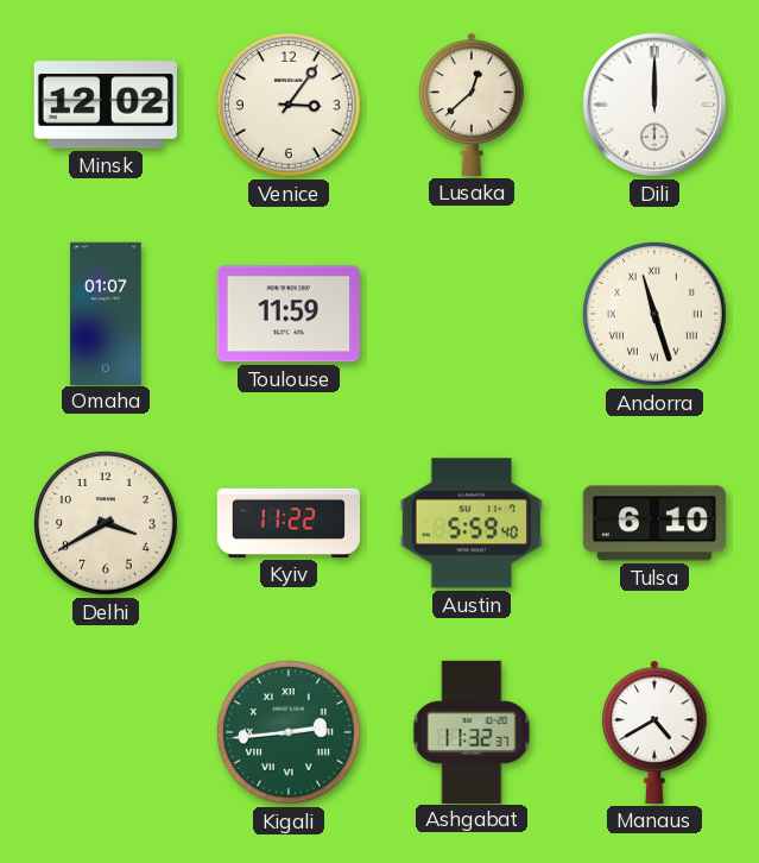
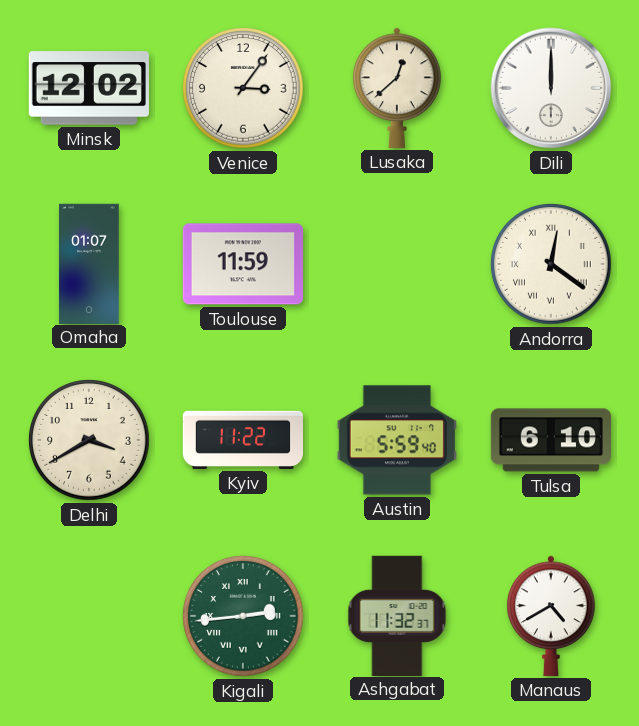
Andorra: 11:27 -> 12:21 (551, 264)
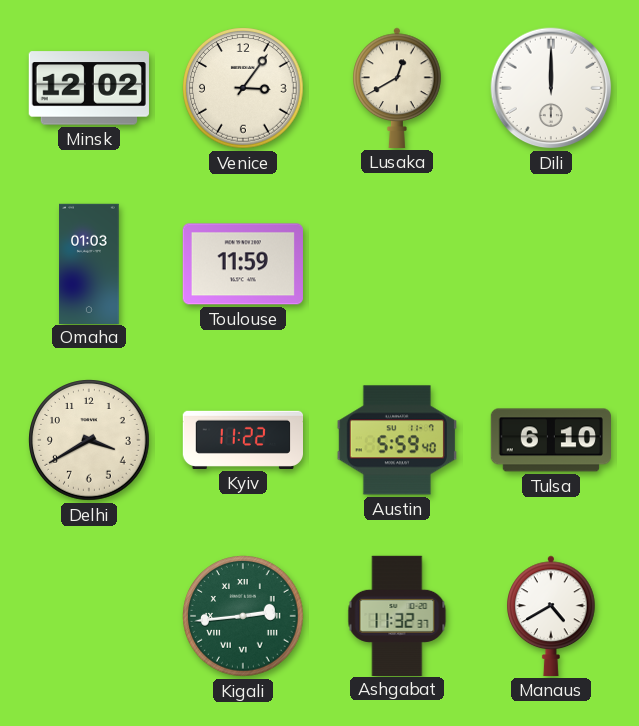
Lusaka: 12:38 -> 12:40 (397, 88)
Omaha: 01:07 -> 01:03 (89, 263)
Andorra: 12:21 -> none (551, 264)
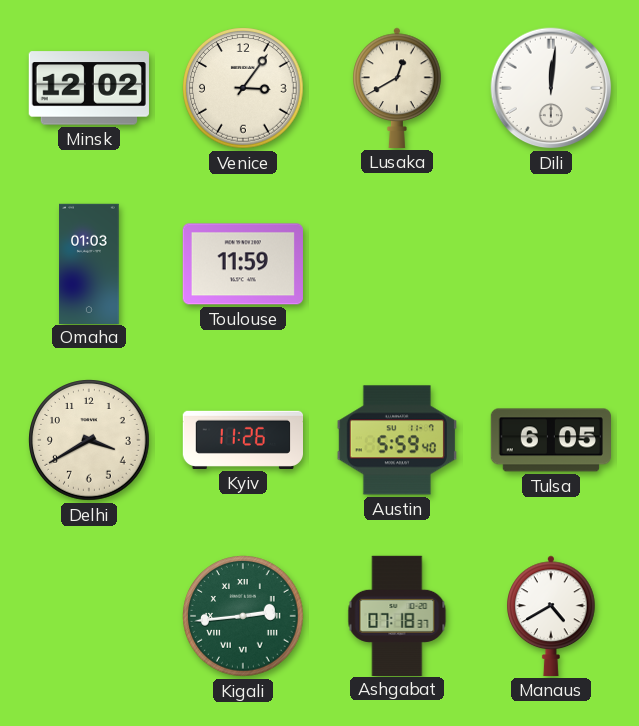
Dili: 12:00 -> 12:01 (551, 88)
Kyiv: 11:22 -> 11:26 (242, 440)
Tulsa: 6:10 -> 6:05 (550, 440)
Ashgabat: 11:32 -> 07:18 (397, 615)
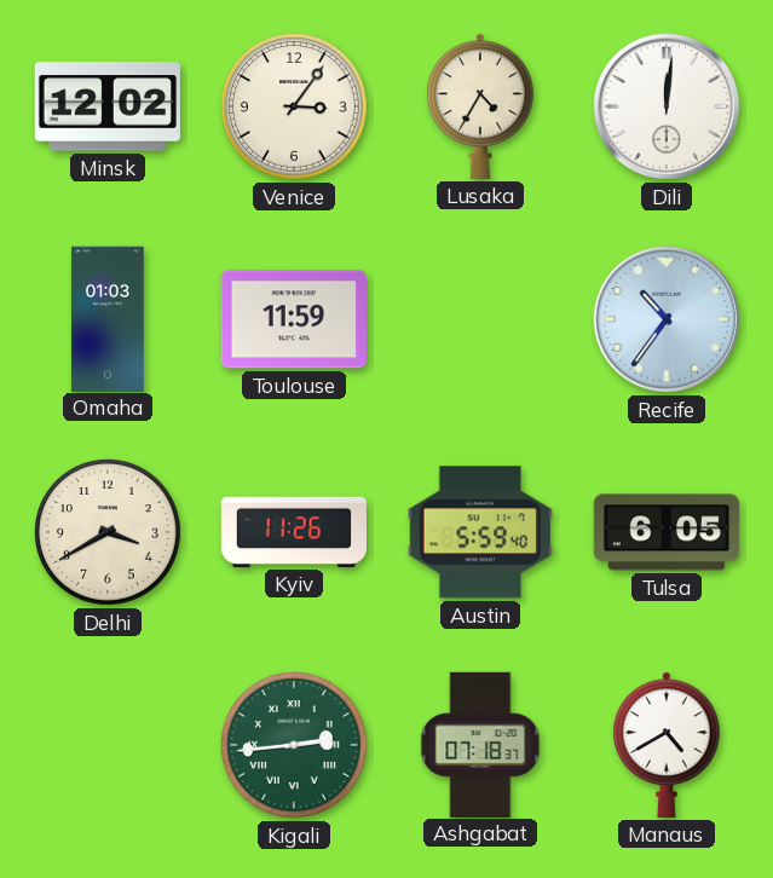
Lusaka: 12:40 -> 4:35 (480, 106)
Recife: none -> 10:36 (667, 319)
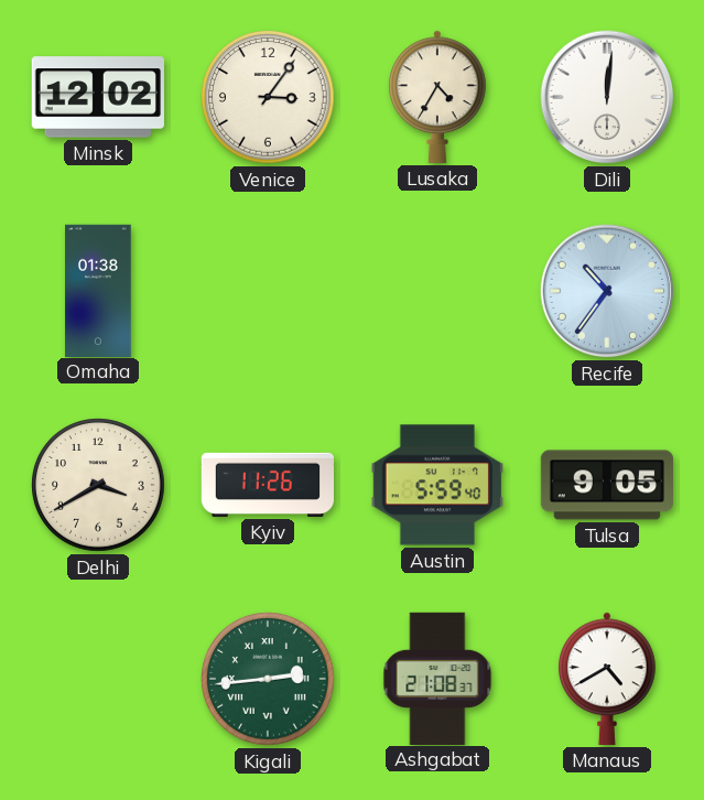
Omaha: 01:03 -> 01:38 (98, 290)
Toulouse: 11:59 -> none (294, 319)
Tulsa: 6:05 -> 9:05 (606, 485)
Ashgabat: 07:18 -> 21:08 (437, 678)
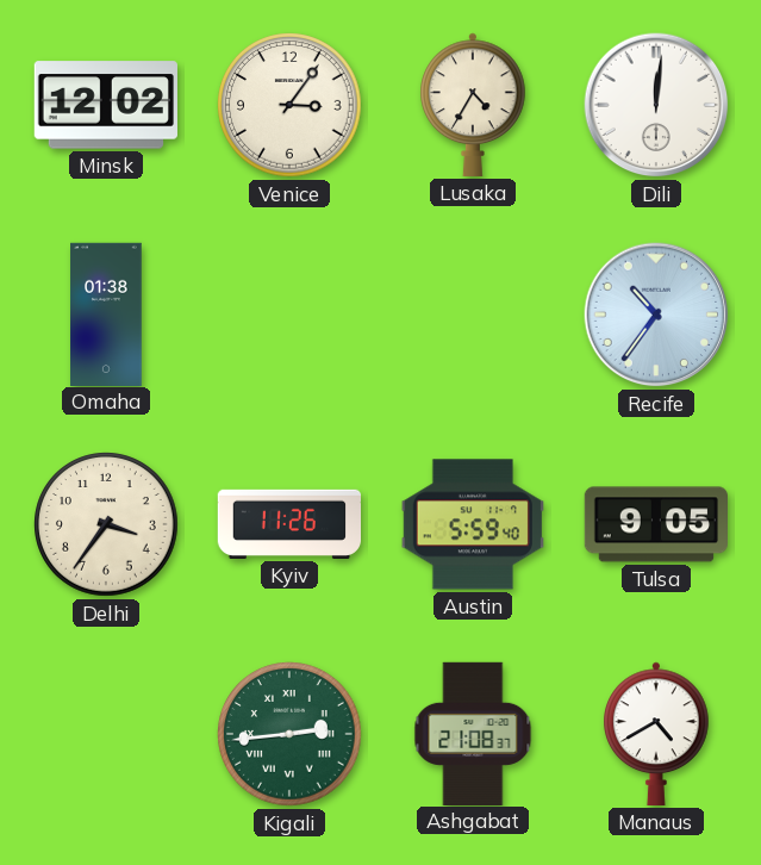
Delhi: 3:40 -> 3:36 (106, 524)
